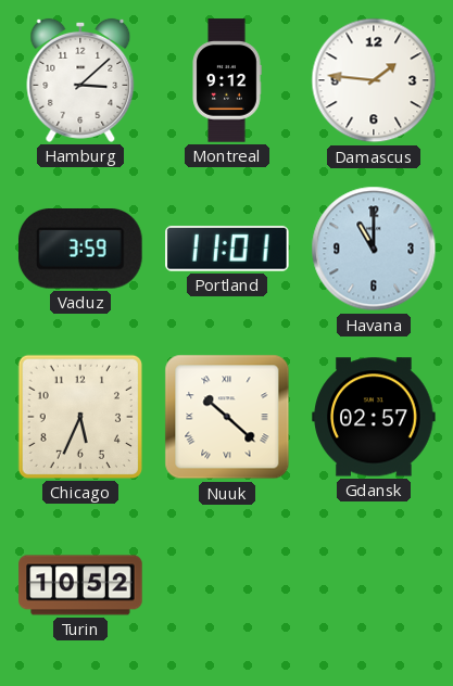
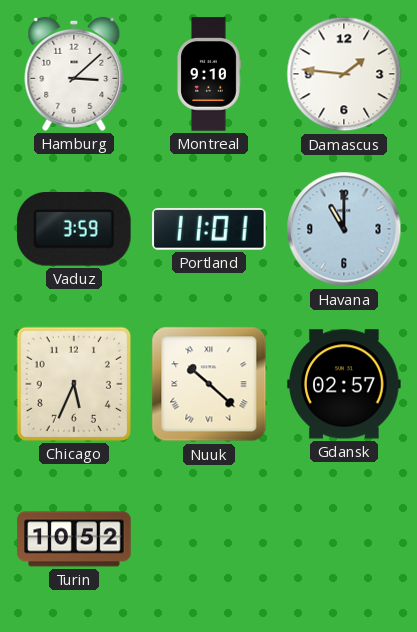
Montreal: 9:12 -> 9:10 (209, 74)
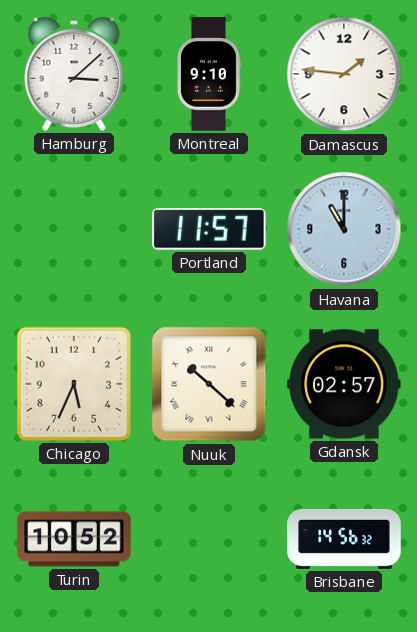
Vaduz: 3:59 -> none (74, 230)
Portland: 11:01 -> 11:57 (210, 229)
Brisbane: none -> 14:56 (344, 539)
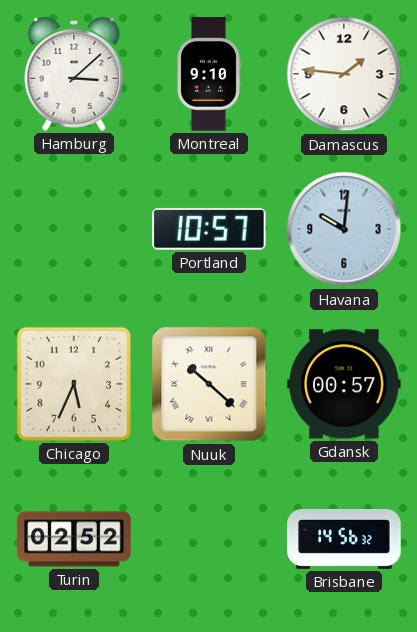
Portland: 11:57 -> 10:57 (210, 229)
Havana: 11:00 -> 10:01 (344, 229)
Gdansk: 02:57 -> 00:57 (344, 384)
Turin: 10:52 -> 02:52 (74, 539)
